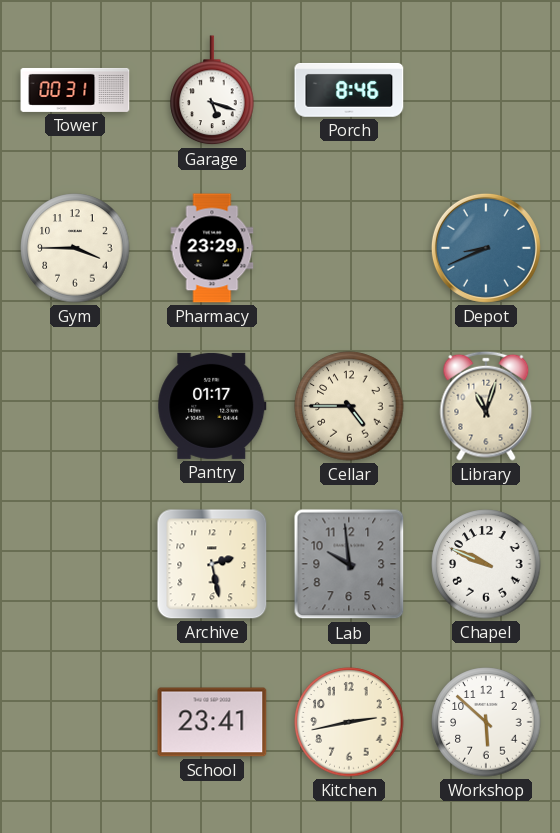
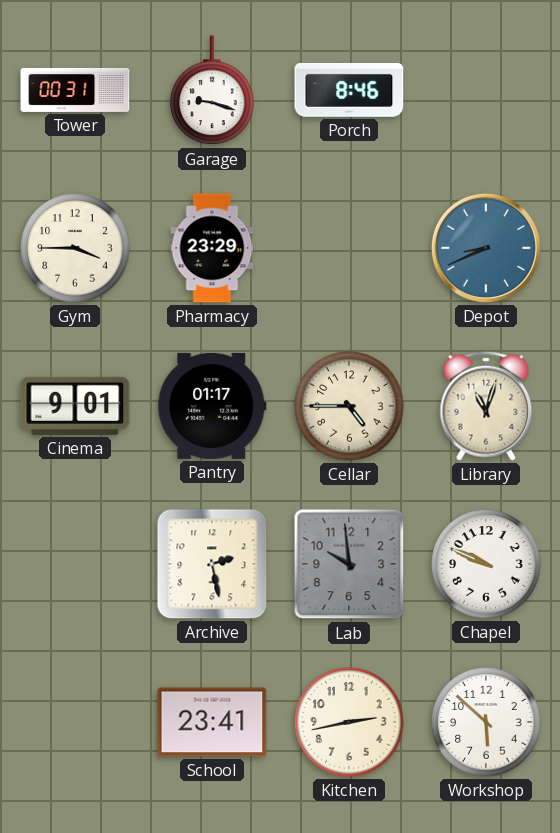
Garage: 5:18 -> 9:18 (212, 91)
Cinema: none -> 9:01 (75, 406)
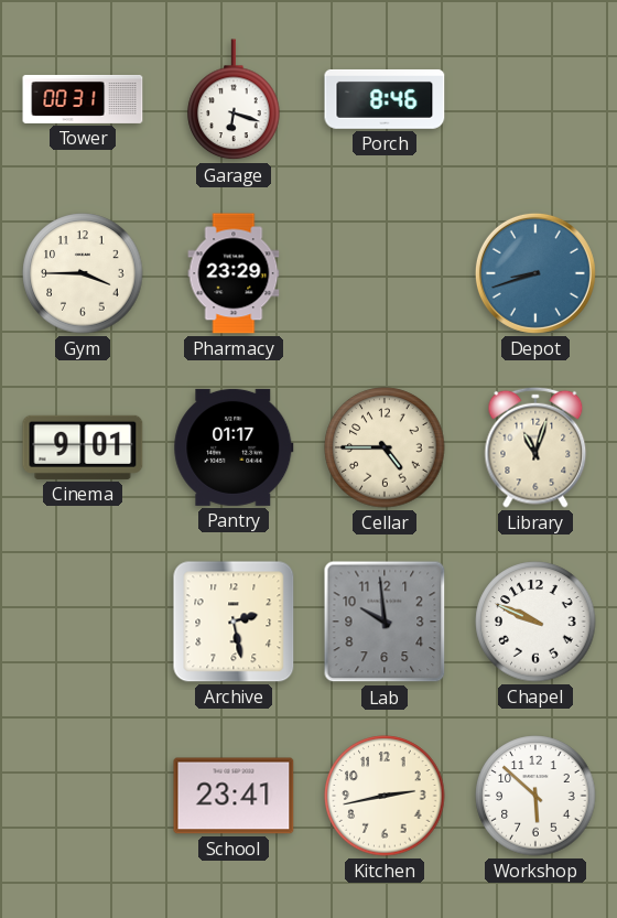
Garage: 9:18 -> 6:18 (234, 100)
Depot: 8:41 -> 8:42 (535, 273)
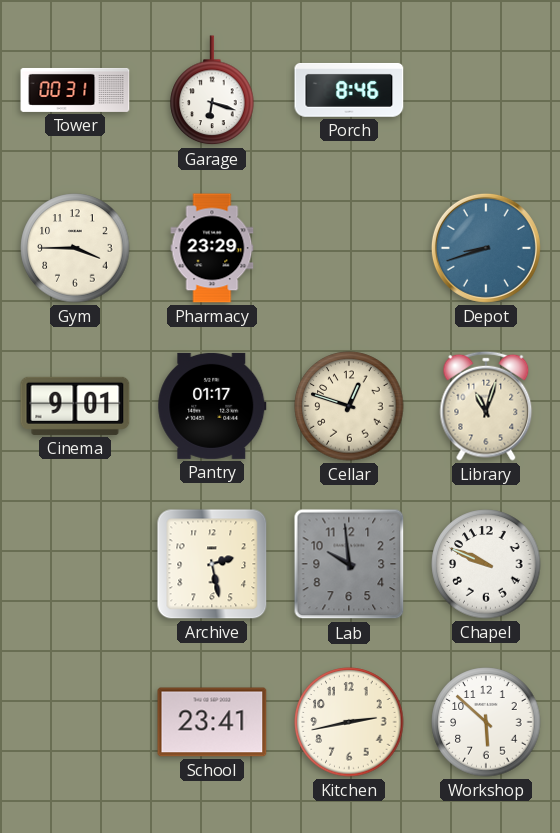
Cellar: 4:45 -> 12:48 (349, 406)
